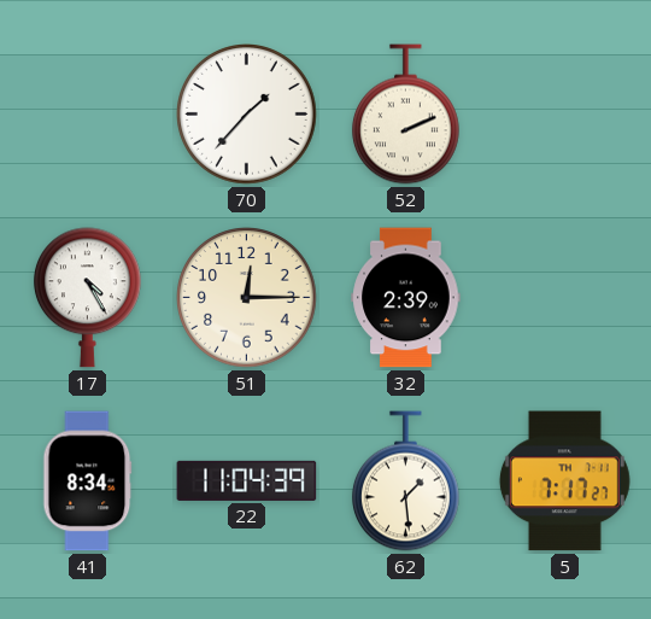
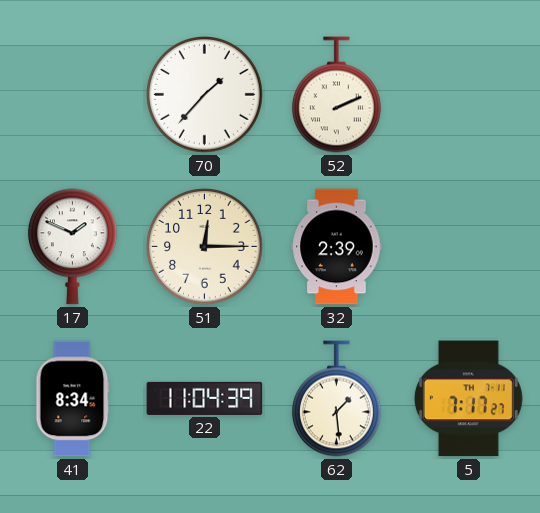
17: 4:25 -> 1:49 (72, 247)
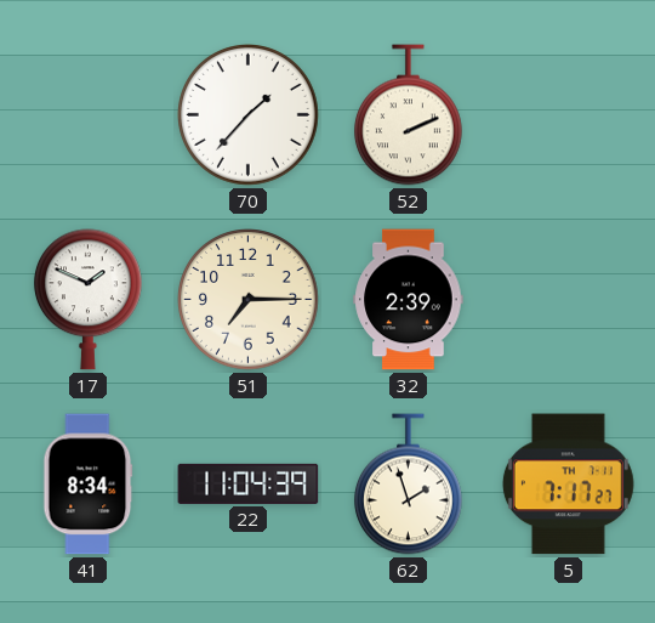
51: 12:15 -> 7:15 (249, 300)
62: 1:29 -> 1:57 (408, 485)
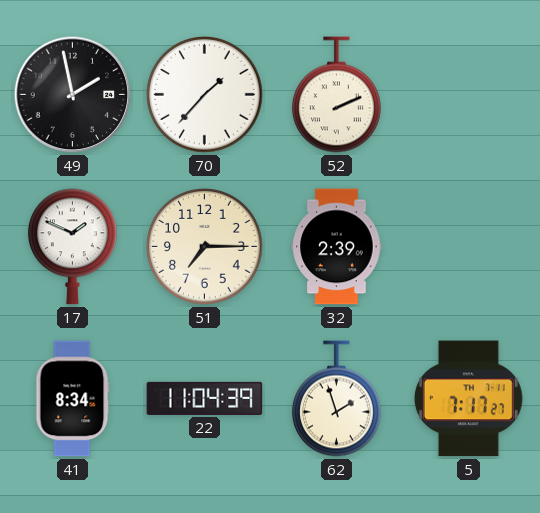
49: none -> 1:58 (73, 95)
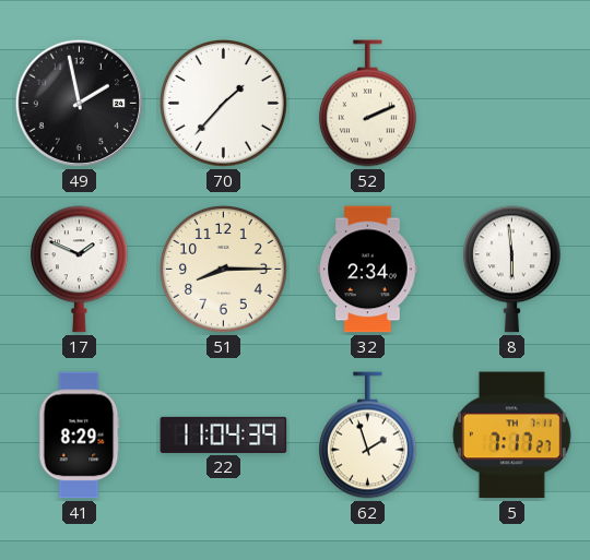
51: 7:15 -> 8:15 (224, 270)
32: 2:39 -> 2:34 (368, 270)
8: none -> 5:59 (511, 270)
41: 8:34 -> 8:29 (80, 436)
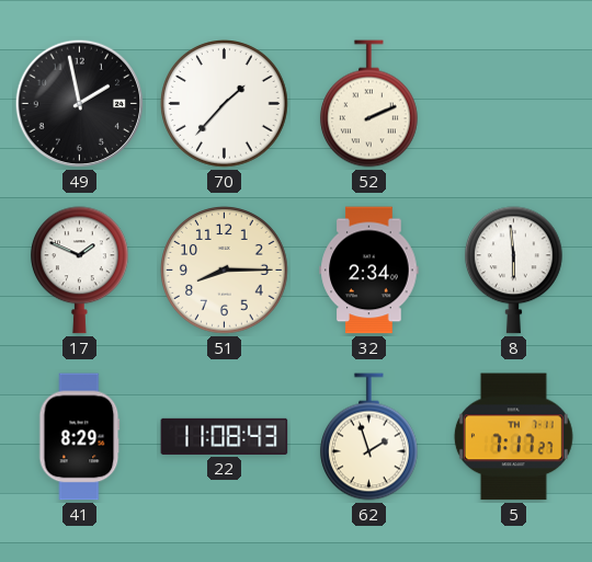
22: 11:04 -> 11:08 (225, 436)
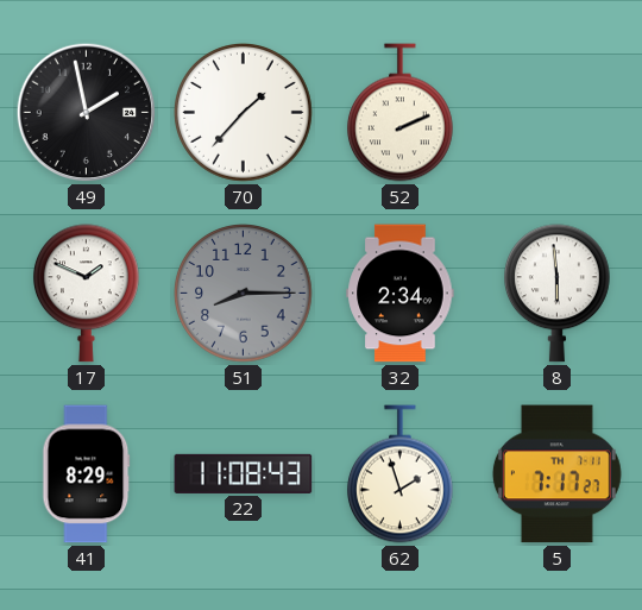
51 dial: cream -> grey (244, 294)
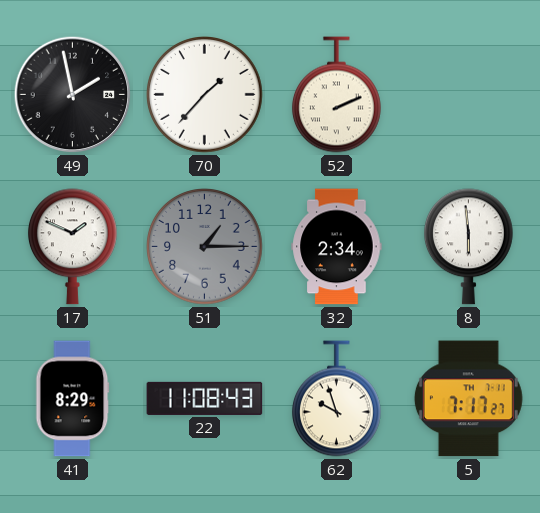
51: 8:15 -> 1:15 (205, 247)
62: 1:57 -> 9:57 (336, 399)
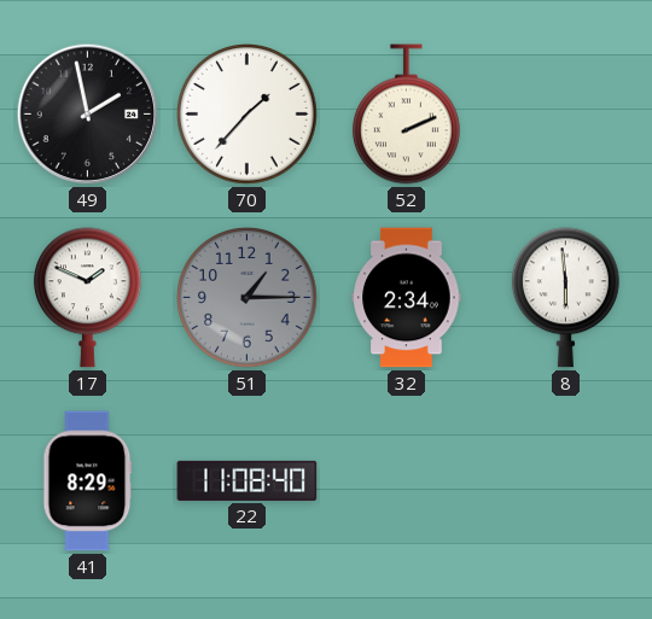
22: 11:08:43 -> 11:08:40 (248, 480)
62: 9:57 -> none (336, 399)
5: 7:17 -> none (468, 399)
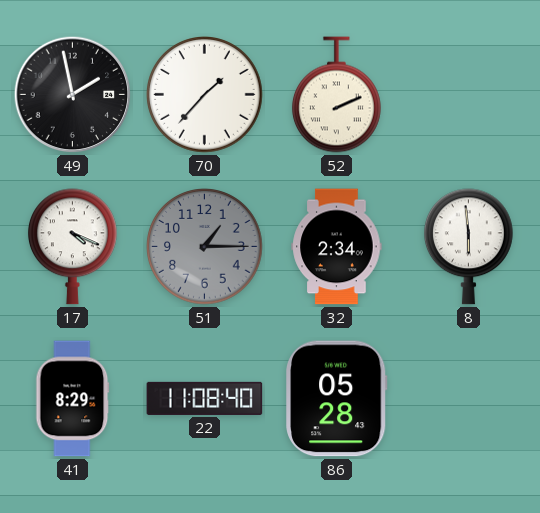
17: 1:49 -> 4:19 (72, 247)
86: none -> 05:28 (337, 399)
